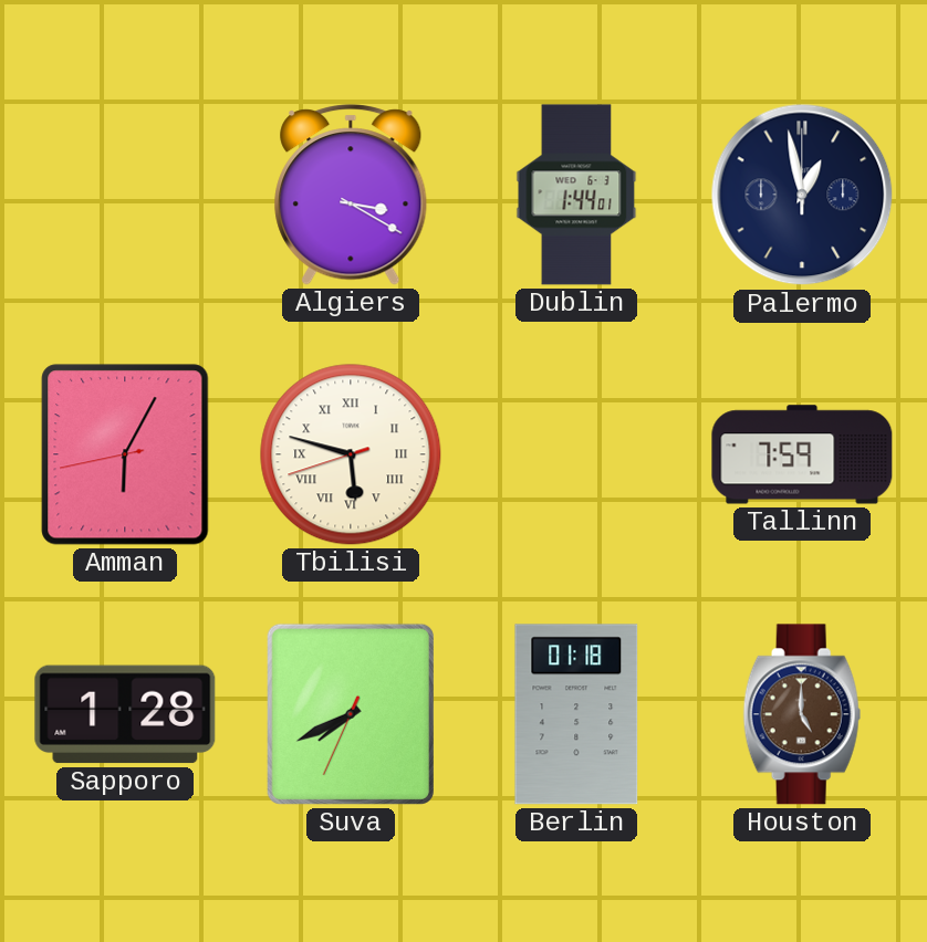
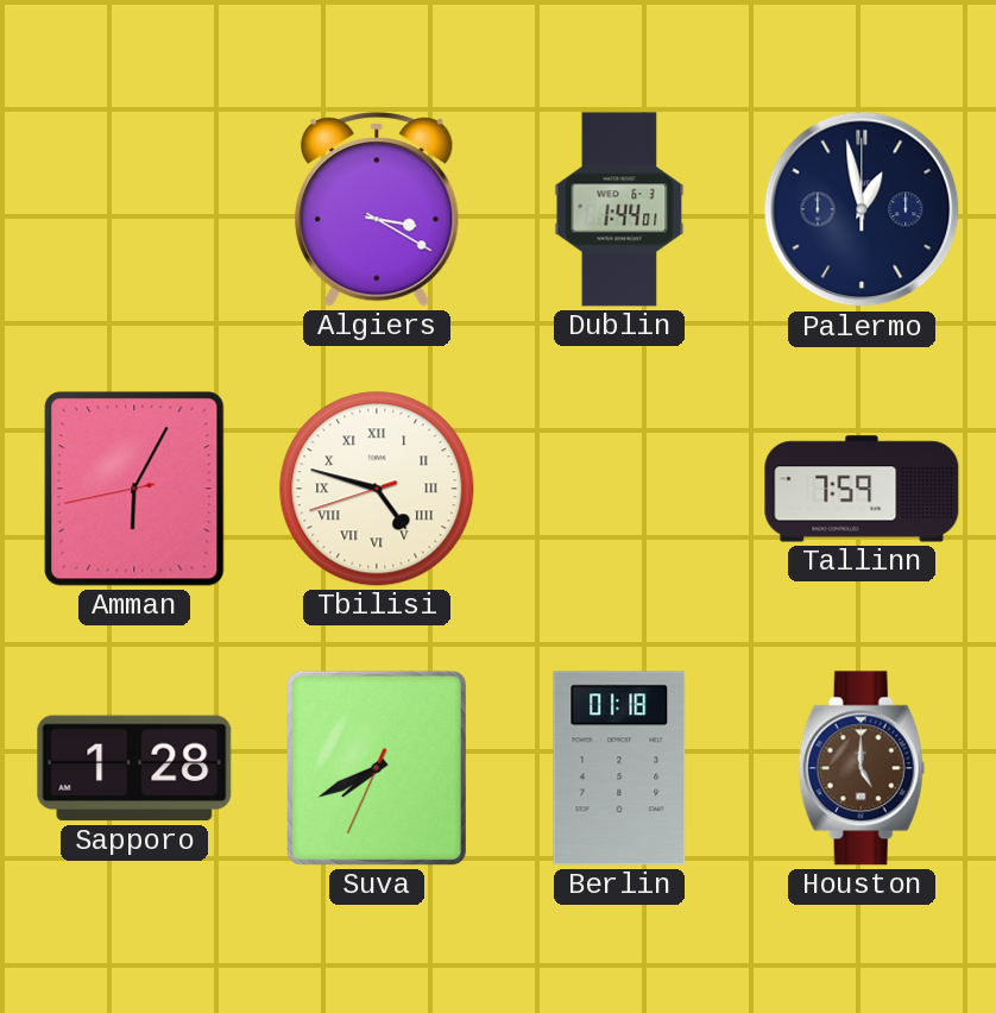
Tbilisi: 5:47 -> 4:47 (377, 489)
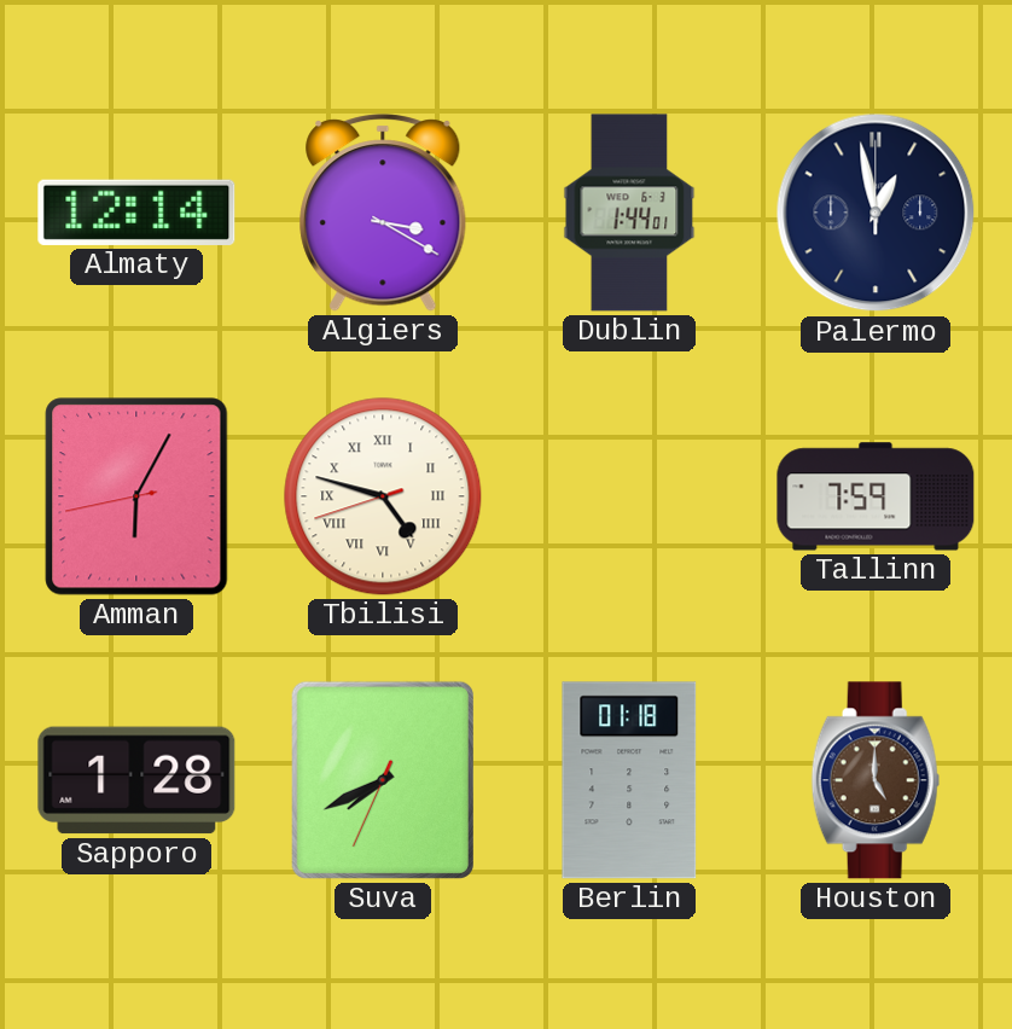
Almaty: none -> 12:14 (136, 213)
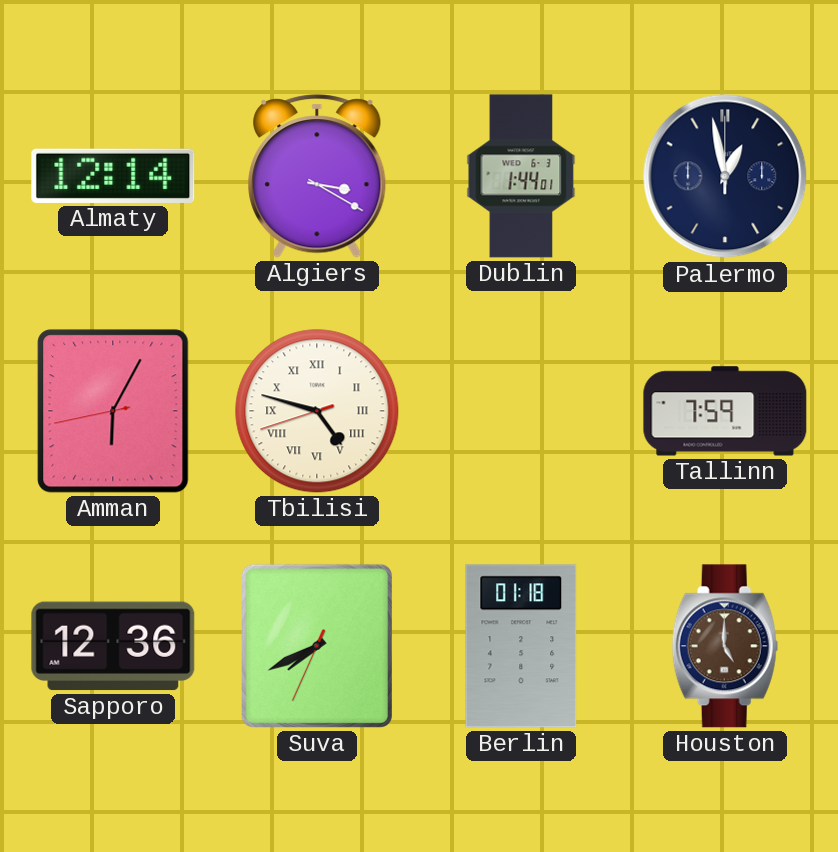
Sapporo: 1:28 -> 12:36 (113, 646)
